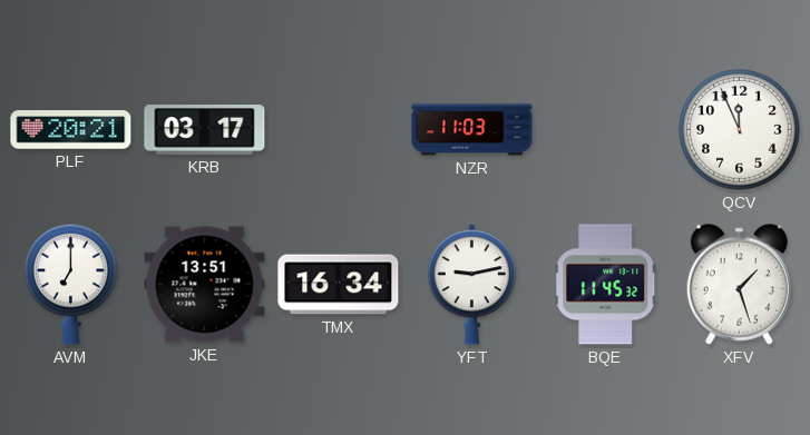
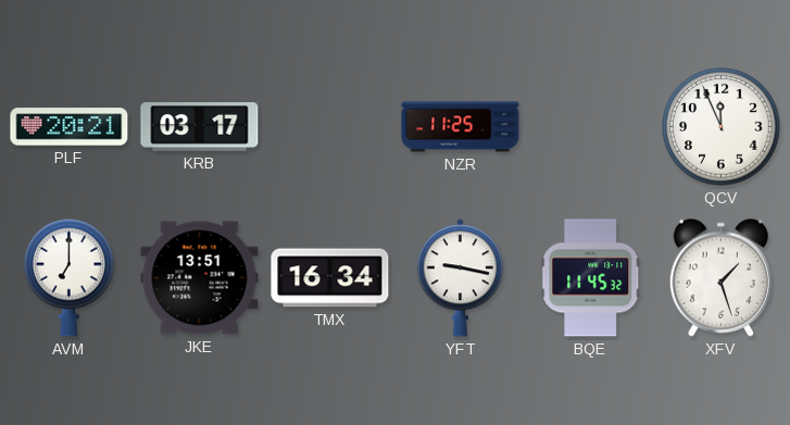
NZR: 11:03 -> 11:25 (461, 127)
YFT: 9:13 -> 9:17 (460, 278)
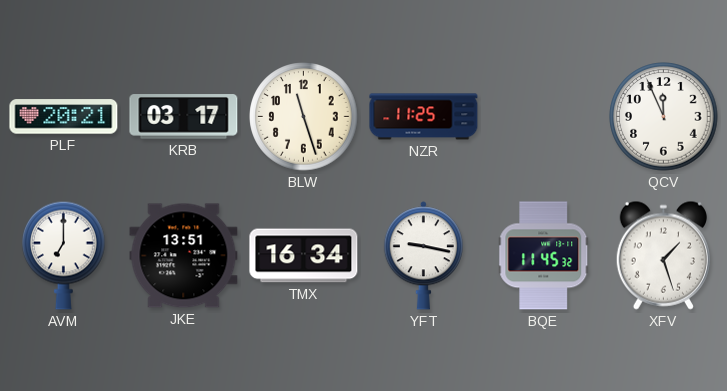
BLW: none -> 11:27 (304, 117)
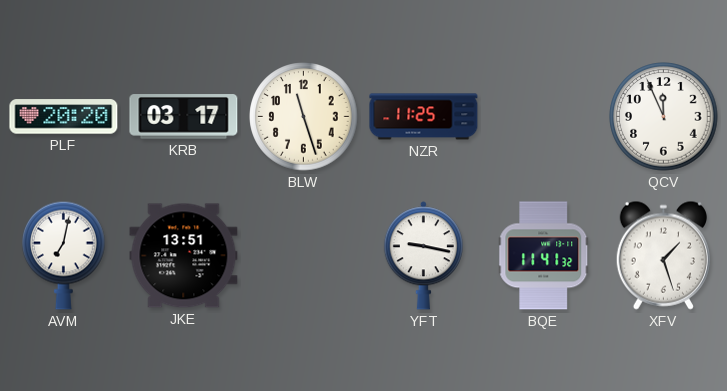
PLF: 20:21 -> 20:20 (64, 117)
AVM: 7:00 -> 7:02 (64, 255)
TMX: 16:34 -> none (304, 256)
BQE: 11:45 -> 11:41 (544, 256)
